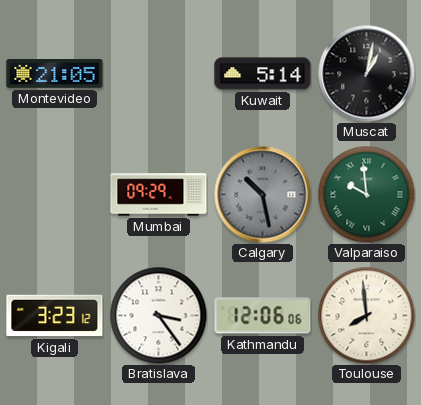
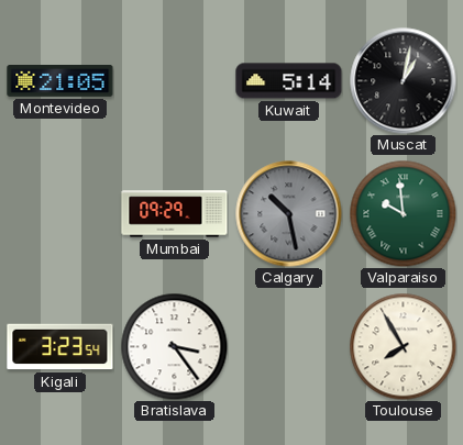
Kigali: 3:23:12 -> 3:23:54 (60, 347)
Kathmandu: 12:06 -> none (263, 316)
Toulouse: 7:59 -> 7:55 (403, 346)
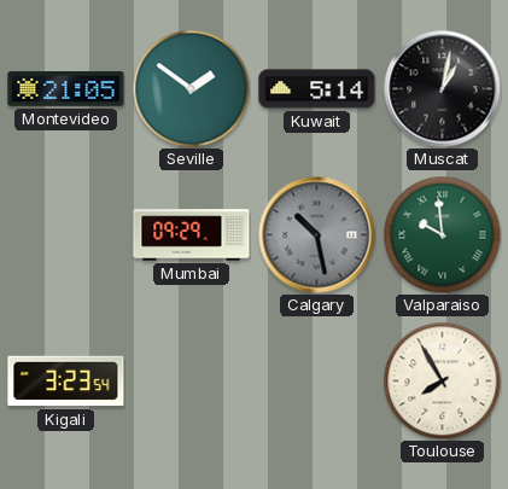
Seville: none -> 1:51 (191, 88)
Bratislava: 3:24 -> none (174, 346)
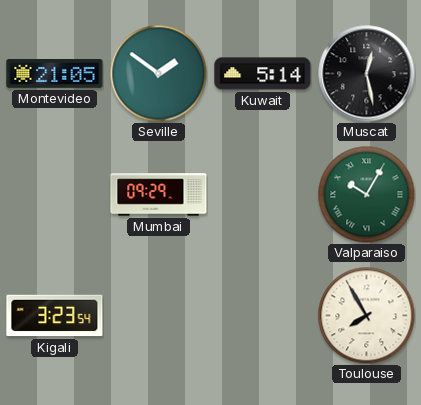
Muscat: 1:02 -> 12:28 (367, 74)
Calgary: 10:28 -> none (317, 235)
Valparaiso: 9:59 -> 10:05 (366, 194)
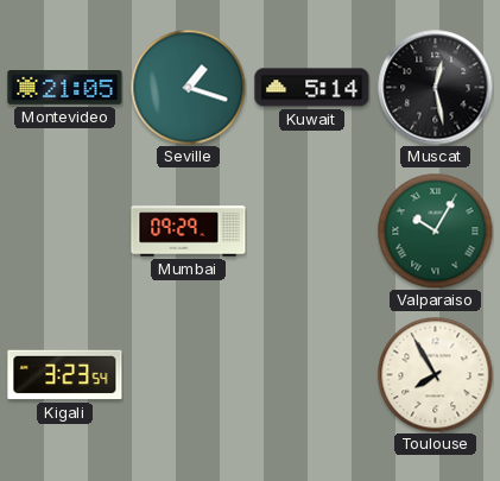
Seville: 1:51 -> 1:18 (188, 87)
